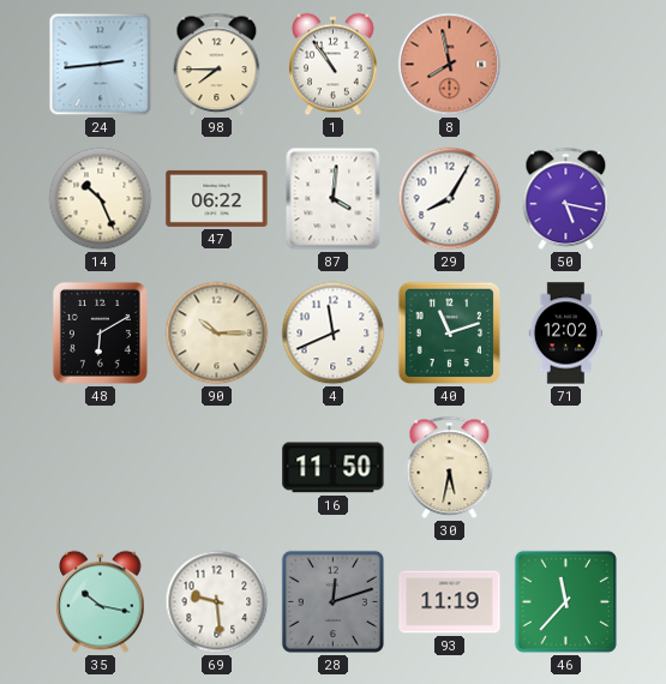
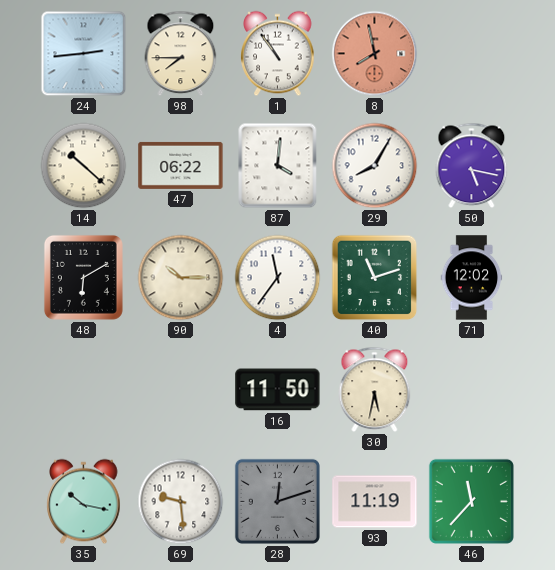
14: 10:26 -> 10:22 (84, 166)
4: 11:41 -> 11:36 (278, 278)
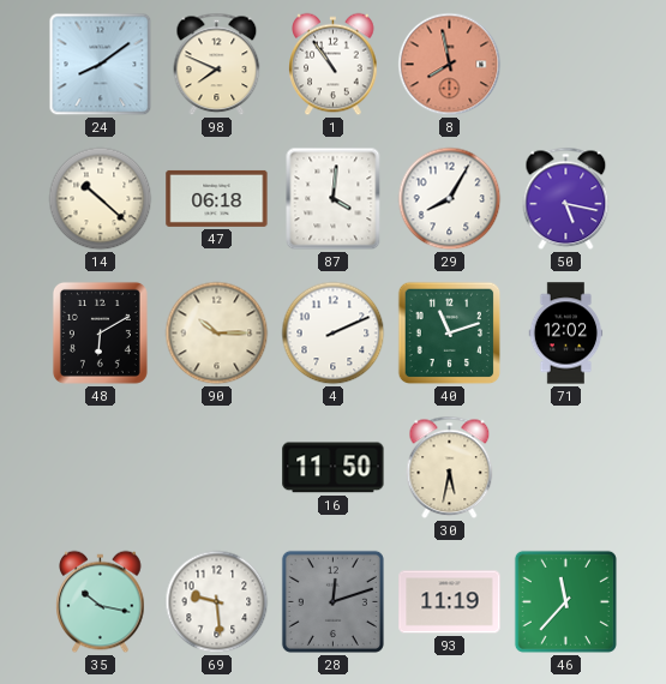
24: 2:44 -> 8:09 (101, 65)
98: 7:45 -> 7:49 (217, 65)
47: 06:22 -> 06:18 (217, 198)
4: 11:36 -> 2:11 (334, 334)
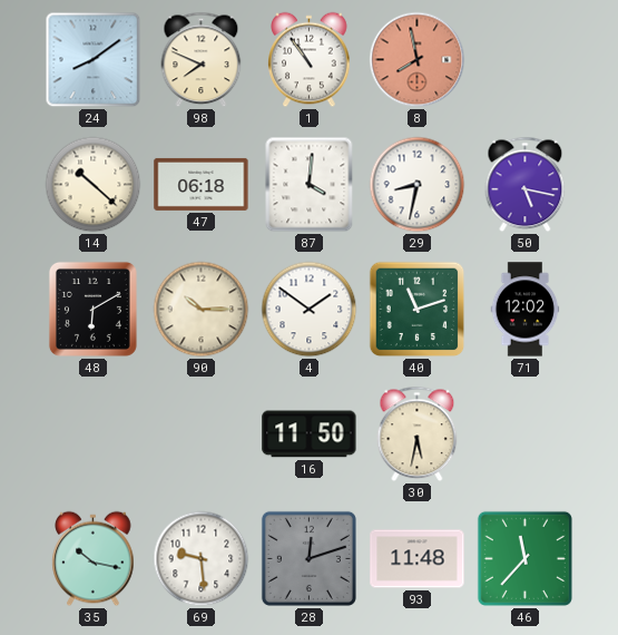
29: 8:05 -> 8:32 (418, 185)
4: 2:11 -> 1:51 (310, 310)
93: 11:19 -> 11:48 (418, 559)
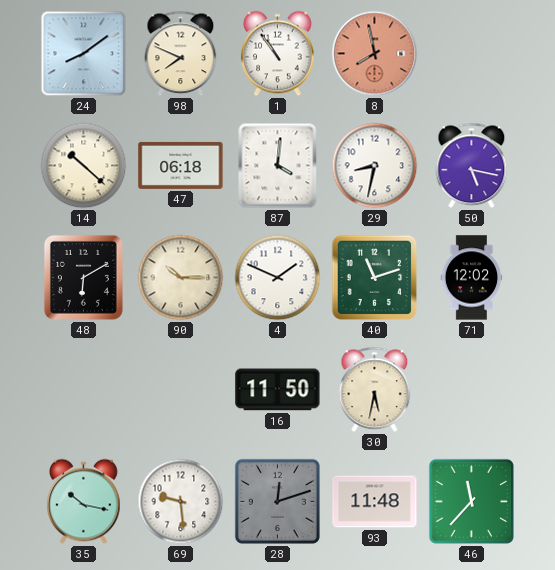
4: 1:51 -> 1:49 (278, 278)
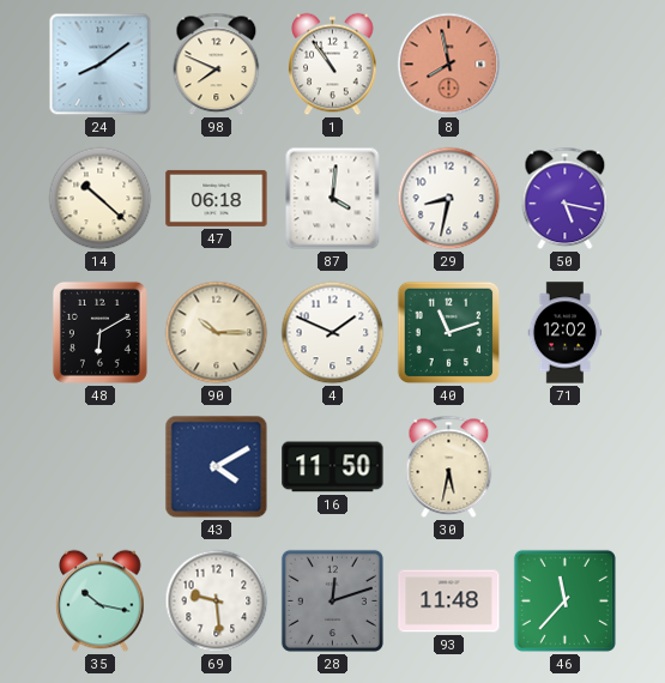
43: none -> 4:10 (217, 467)
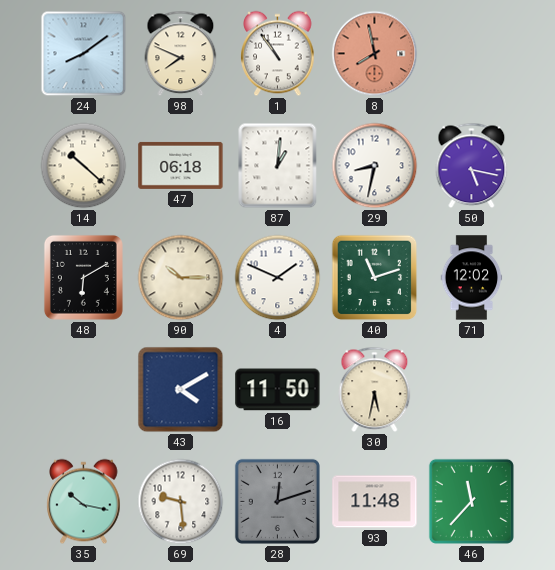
87: 4:01 -> 1:01 (278, 166)
